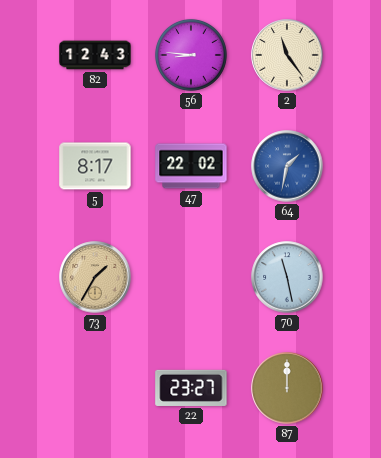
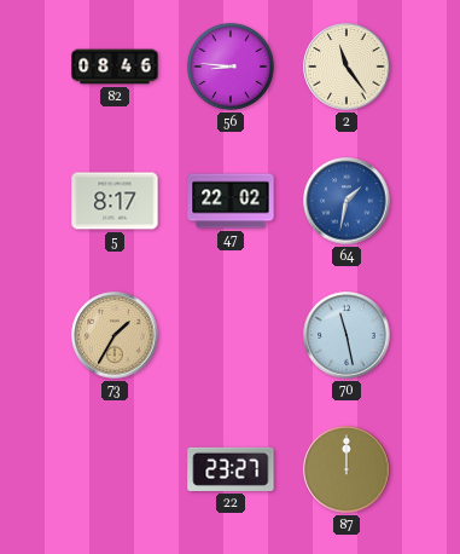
82: 12:43 -> 08:46 (115, 67)
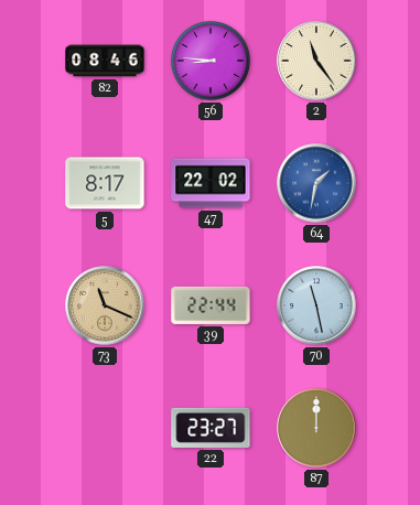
73: 1:35 -> 11:19 (105, 305)
39: none -> 22:44 (211, 305)
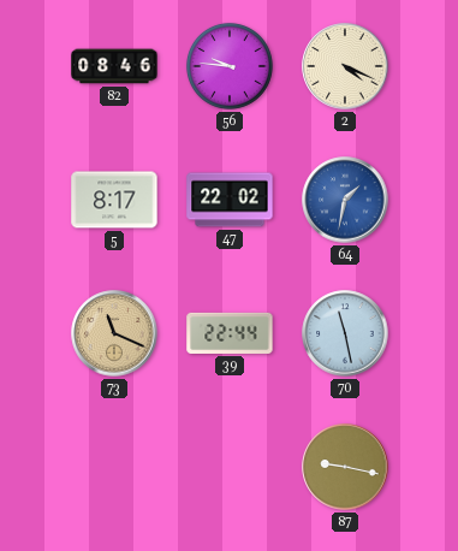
56: 8:46 -> 9:46 (230, 66)
2: 11:24 -> 4:19 (345, 66)
22: 23:27 -> none (211, 428)
87: 12:00 -> 9:17 (345, 467)
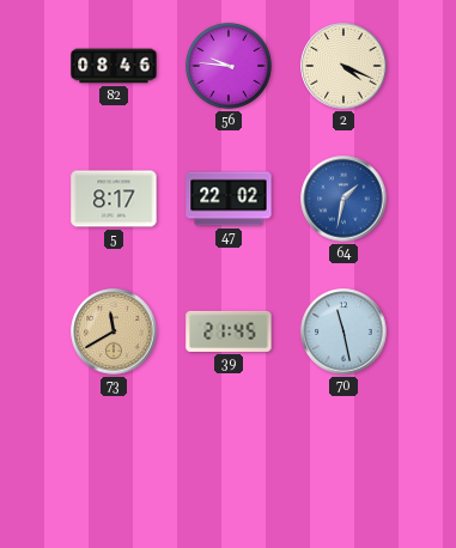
73: 11:19 -> 11:40 (114, 331)
39: 22:44 -> 21:45 (229, 331)
87: 9:17 -> none (345, 467)
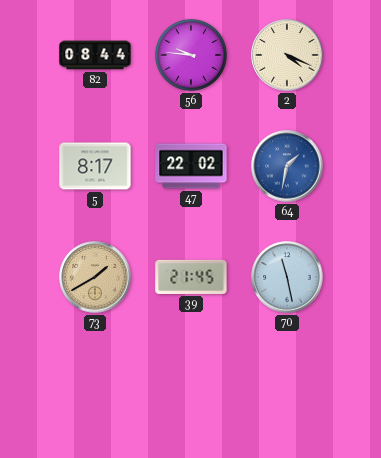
82: 08:46 -> 08:44 (95, 55)
73: 11:40 -> 1:40 (95, 277)
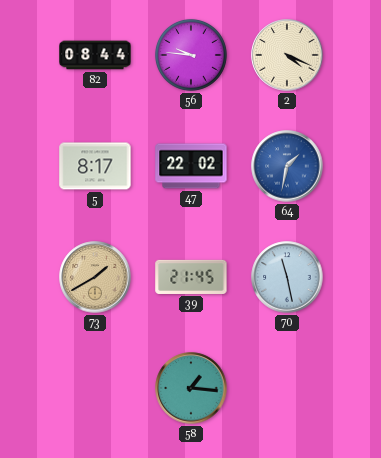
58: none -> 1:16 (191, 388)
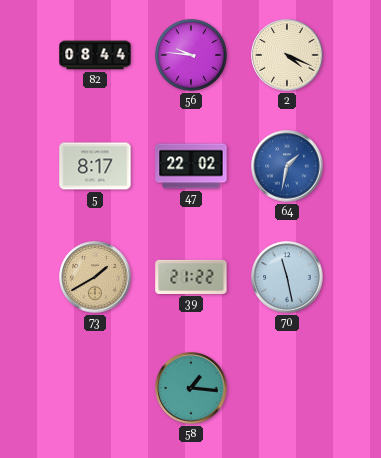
39: 21:45 -> 21:22 (191, 277)
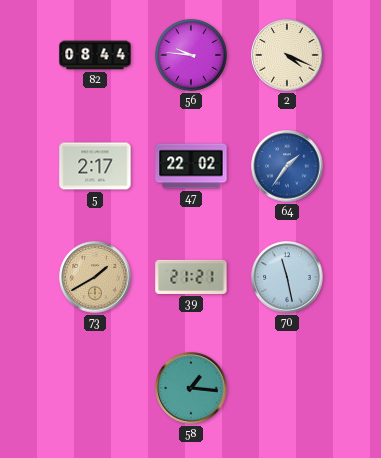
5: 8:17 -> 2:17 (95, 166)
64: 1:32 -> 1:36 (287, 166)
39: 21:22 -> 21:21 (191, 277)
